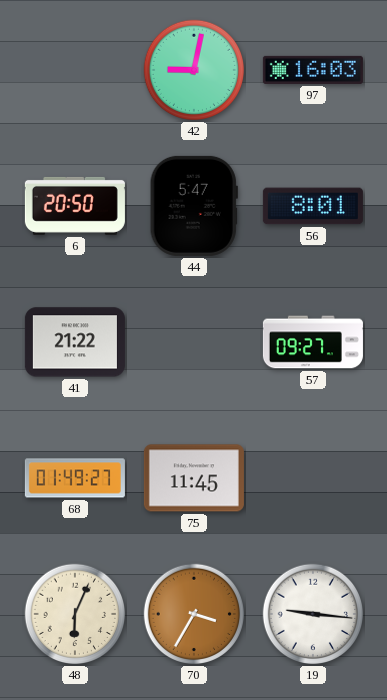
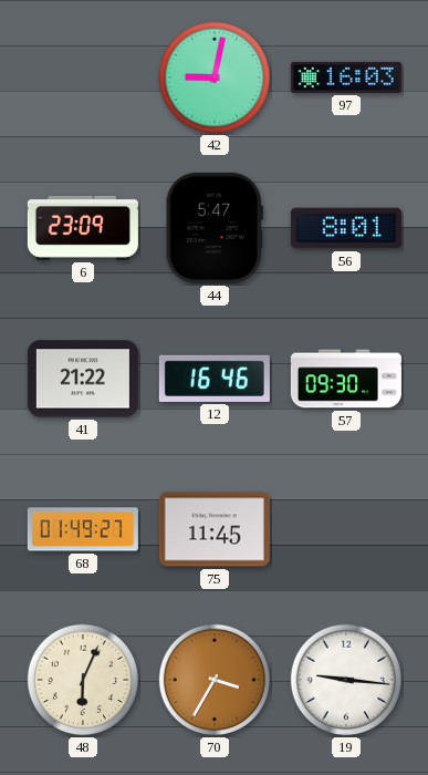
6: 20:50 -> 23:09 (83, 228)
12: none -> 16:46 (215, 379)
57: 09:27 -> 09:30 (346, 379)
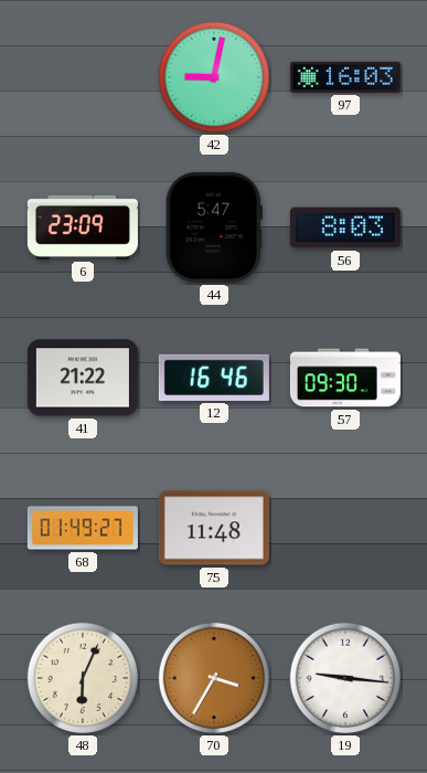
56: 8:01 -> 8:03 (345, 227)
75: 11:45 -> 11:48 (214, 528)
